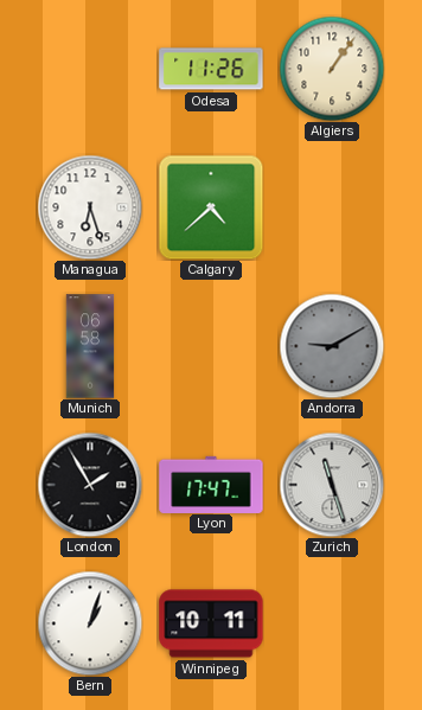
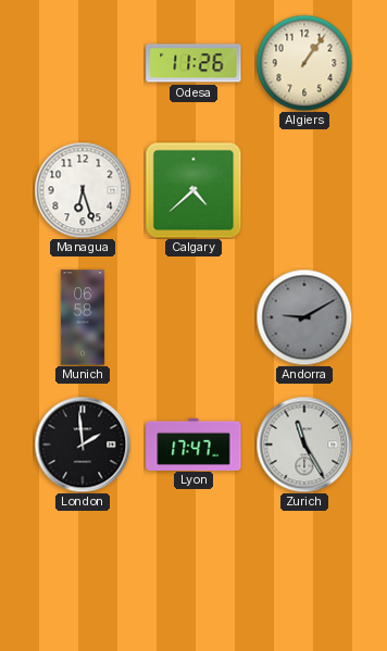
London: 1:55 -> 1:59 (83, 445)
Zurich: 11:27 -> 11:25 (304, 445)
Bern: 1:03 -> none (90, 623)
Winnipeg: 10:11 -> none (211, 623)
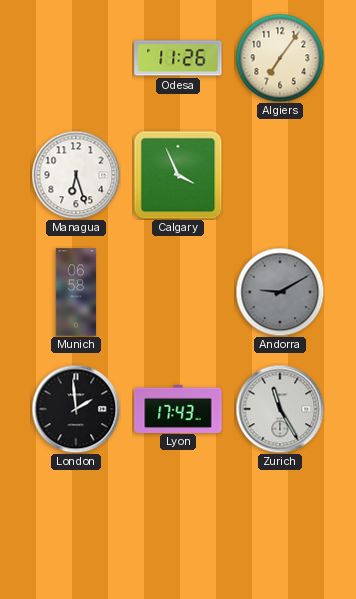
Algiers: 1:06 -> 7:06 (280, 58)
Calgary: 4:38 -> 3:56 (178, 175)
Lyon: 17:47 -> 17:43 (178, 408)
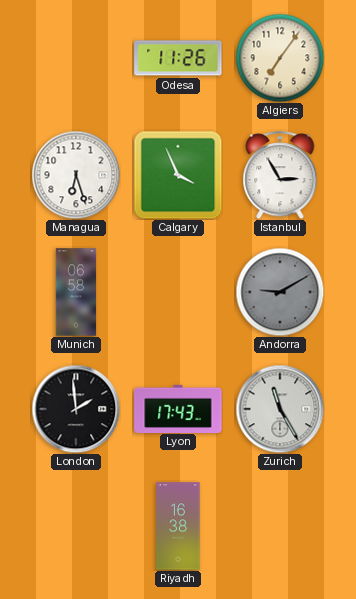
Istanbul: none -> 2:55 (280, 175)
Riyadh: none -> 16:38 (178, 526)
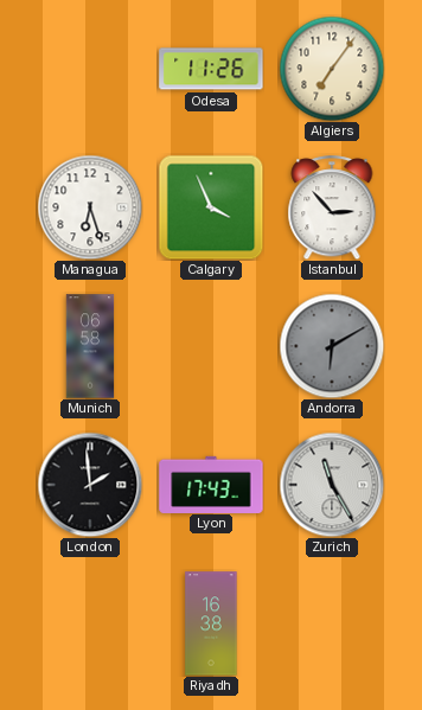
Istanbul: 2:55 -> 2:53 (332, 207)
Andorra: 9:10 -> 6:10 (332, 346)
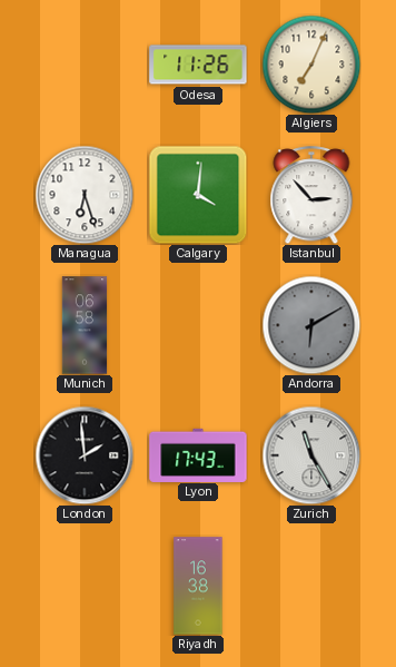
Algiers: 7:06 -> 7:04 (311, 65)
Calgary: 3:56 -> 4:01 (198, 195)
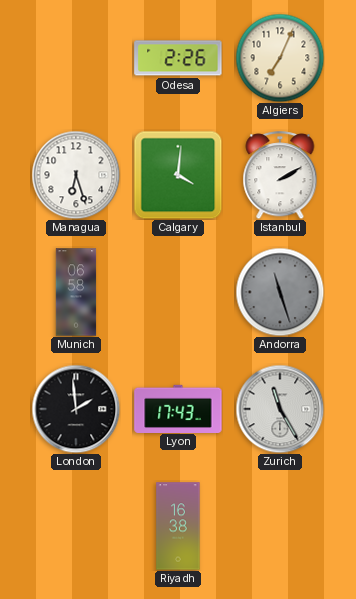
Odesa: 11:26 -> 2:26 (178, 58)
Istanbul: 2:53 -> 2:10 (280, 175)
Andorra: 6:10 -> 11:27 (280, 292)
